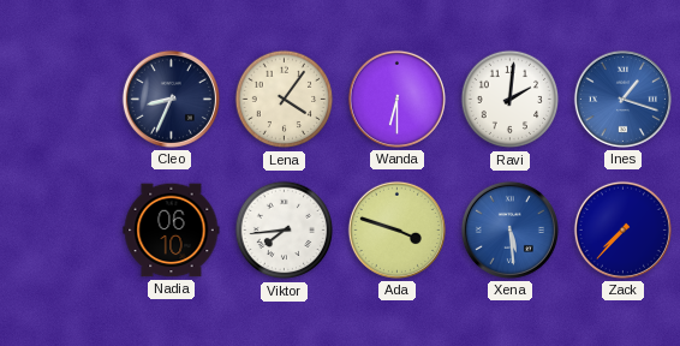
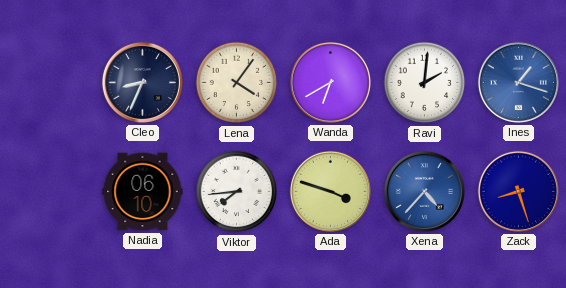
Wanda: 6:30 -> 6:40 (330, 82)
Xena: 5:29 -> 4:37 (424, 191)
Zack: 7:37 -> 8:27 (518, 191)
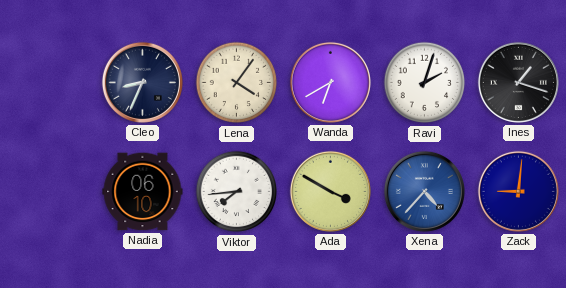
Ravi: 2:01 -> 2:03 (425, 83)
Ines dial: blue -> black (518, 82)
Ada: 3:48 -> 3:50 (330, 191)
Zack: 8:27 -> 9:01 (518, 191)
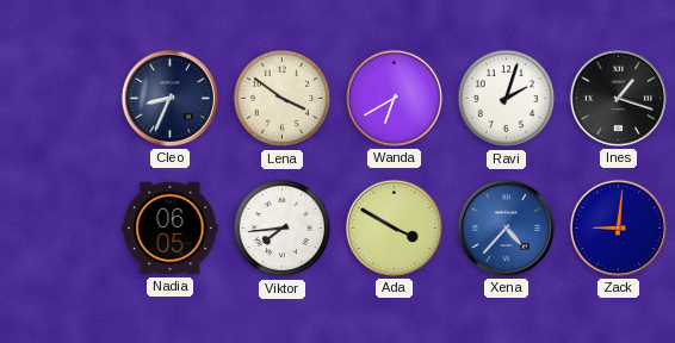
Lena: 4:06 -> 3:51 (283, 99)
Nadia: 06:10 -> 06:05 (171, 229)
